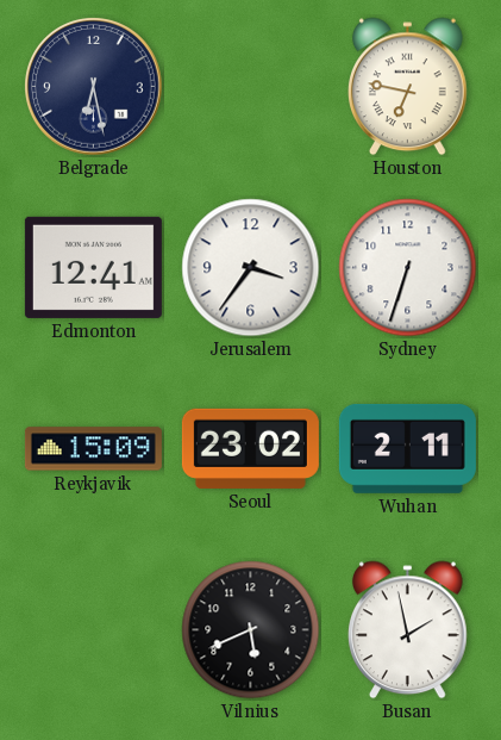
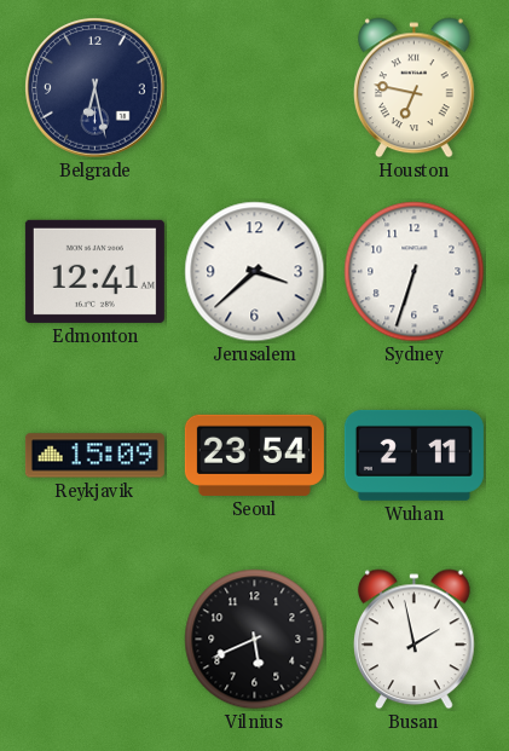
Jerusalem: 3:36 -> 3:38 (255, 272)
Seoul: 23:02 -> 23:54 (254, 455)
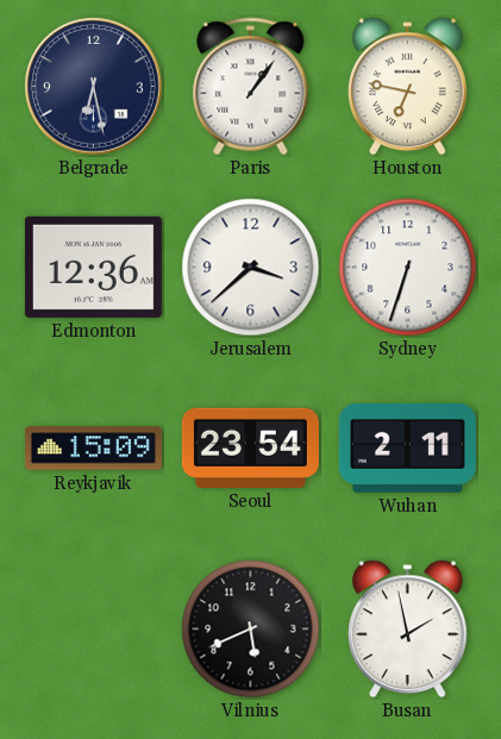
Paris: none -> 1:06 (251, 87)
Edmonton: 12:41 -> 12:36 (93, 267)
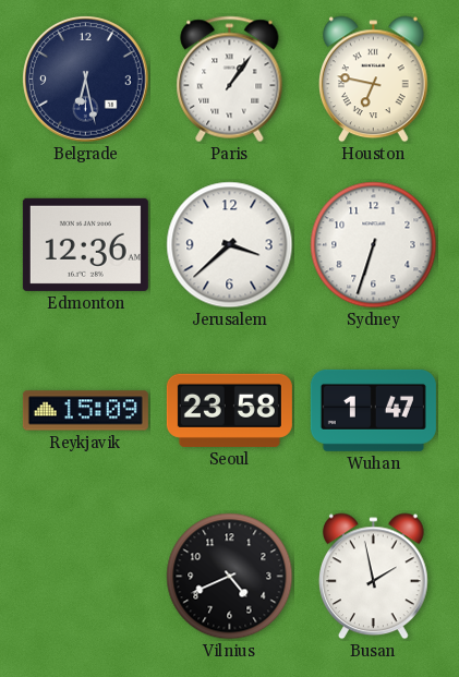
Seoul: 23:54 -> 23:58 (229, 410)
Wuhan: 2:11 -> 1:47 (373, 410)
Vilnius: 5:41 -> 4:41 (230, 577)
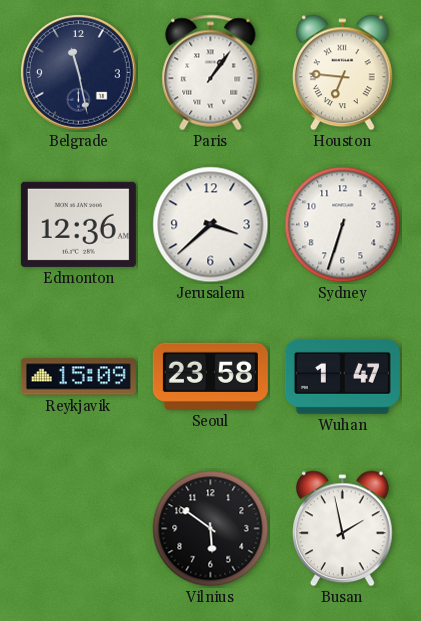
Belgrade: 6:28 -> 11:28 (79, 73)
Houston: 6:47 -> 6:46 (343, 73)
Vilnius: 4:41 -> 5:51 (211, 529)
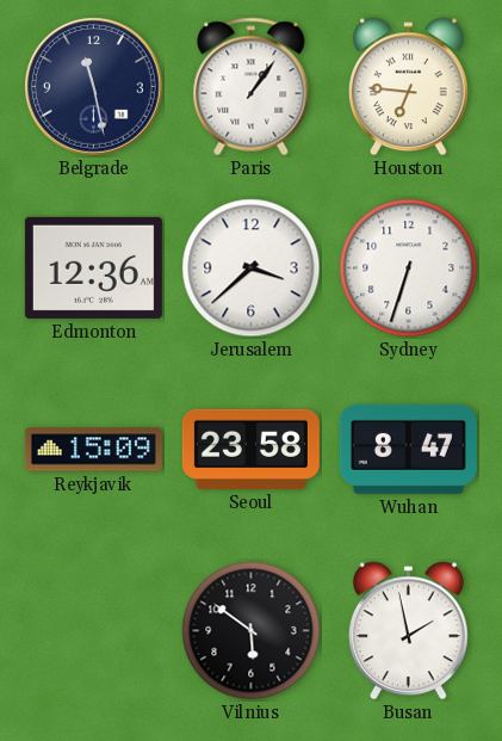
Wuhan: 1:47 -> 8:47 (408, 449)
